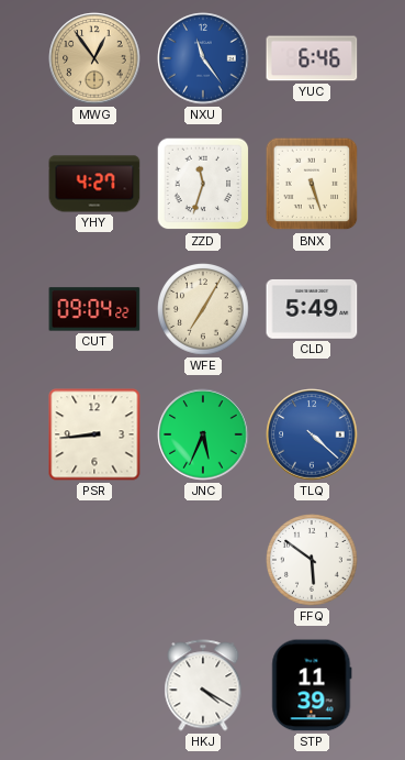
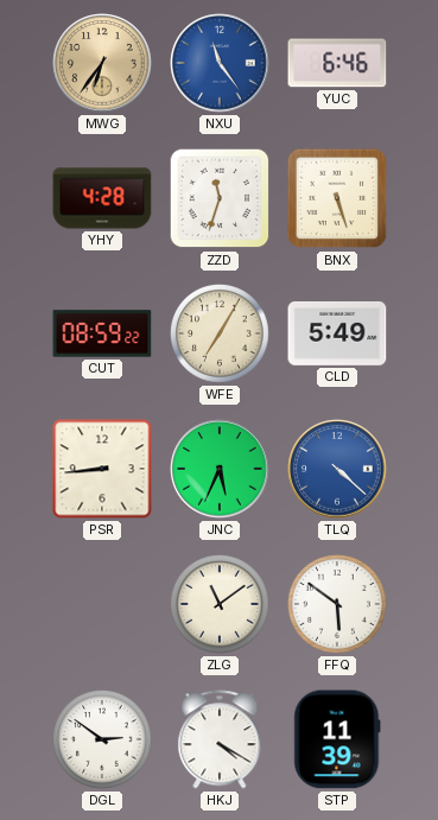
MWG: 12:54 -> 6:36 (102, 63)
YHY: 4:27 -> 4:28 (102, 198)
CUT: 09:04 -> 08:59 (102, 333)
ZLG: none -> 11:09 (220, 604)
DGL: none -> 2:51 (102, 739)
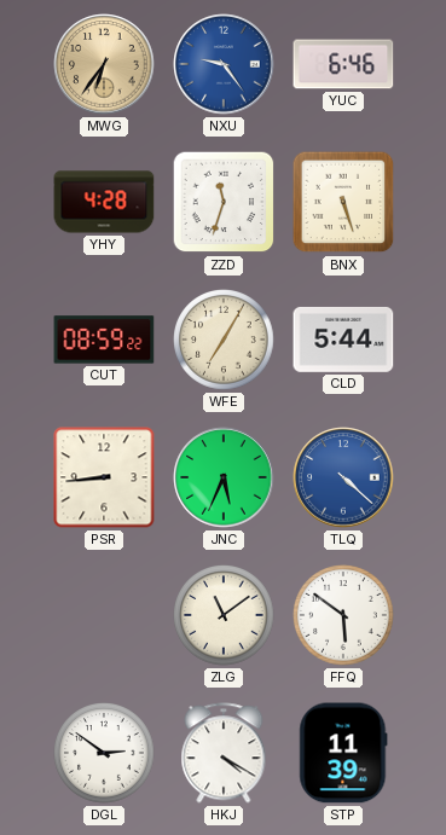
NXU: 11:24 -> 9:24 (224, 64)
CLD: 5:49 -> 5:44 (343, 340)
